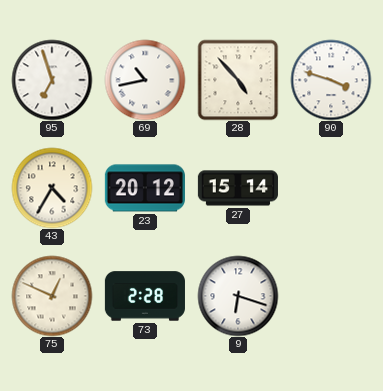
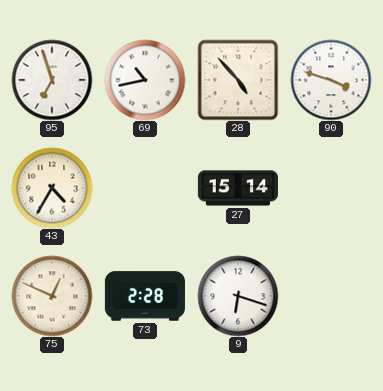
23: 20:12 -> none (145, 188)
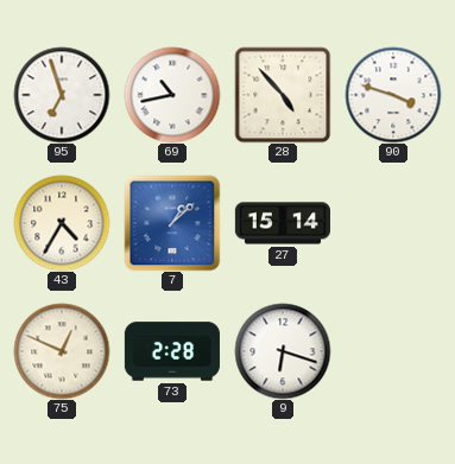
7: none -> 1:08 (172, 223)
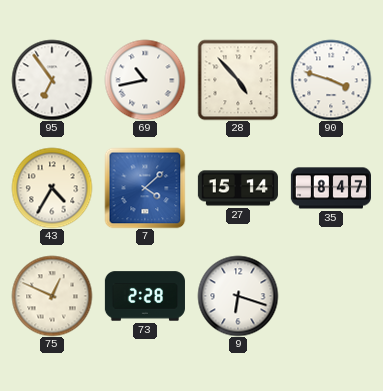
95: 6:57 -> 6:54 (52, 80)
7: 1:08 -> 4:08 (145, 188)
35: none -> 8:47 (330, 188)
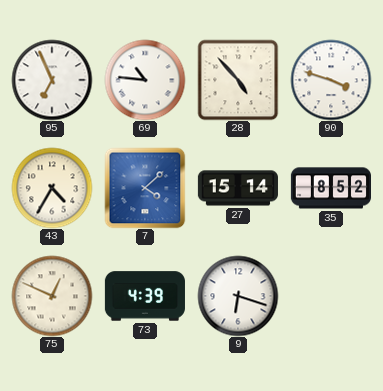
95: 6:54 -> 6:56 (52, 80)
69: 10:43 -> 10:46 (145, 80)
35: 8:47 -> 8:52 (330, 188)
73: 2:28 -> 4:39 (145, 296)
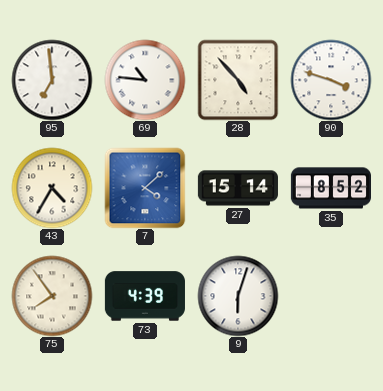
95: 6:56 -> 6:59 (52, 80)
75: 12:49 -> 7:54 (52, 296)
9: 6:18 -> 6:03 (238, 296)
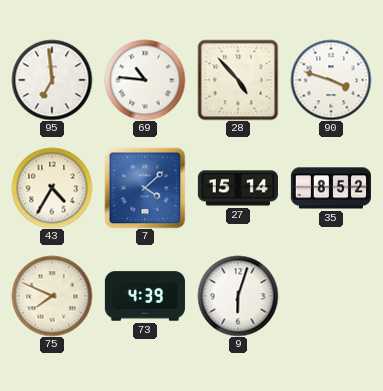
75: 7:54 -> 7:49 (52, 296)
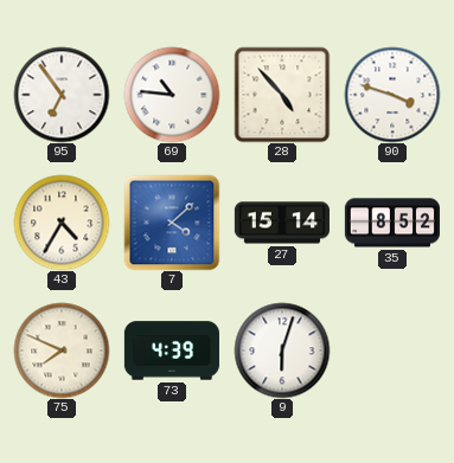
95: 6:59 -> 6:54 (62, 95)
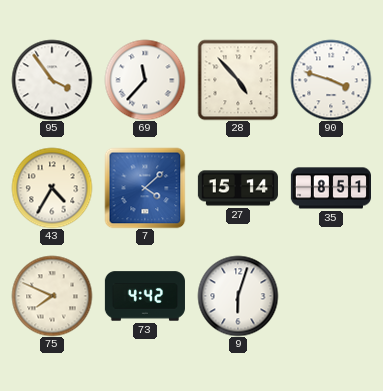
95: 6:54 -> 3:54 (52, 80)
69: 10:46 -> 11:37 (145, 80)
35: 8:52 -> 8:51 (330, 188)
73: 4:39 -> 4:42 (145, 296)
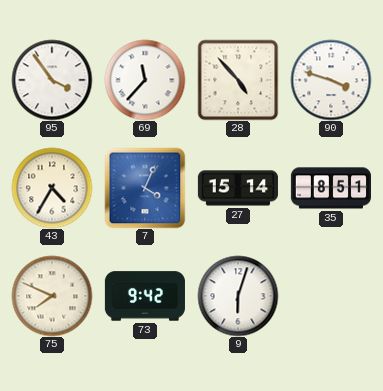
7: 4:08 -> 4:04 (145, 188)
73: 4:42 -> 9:42 (145, 296)
